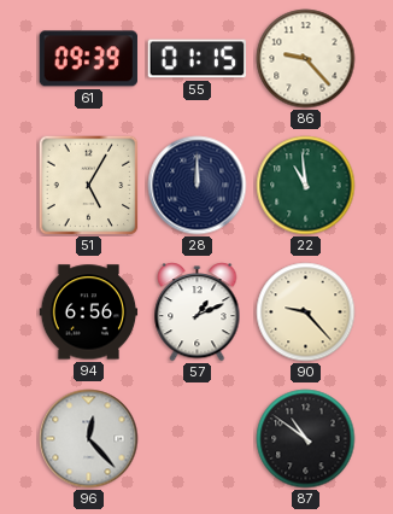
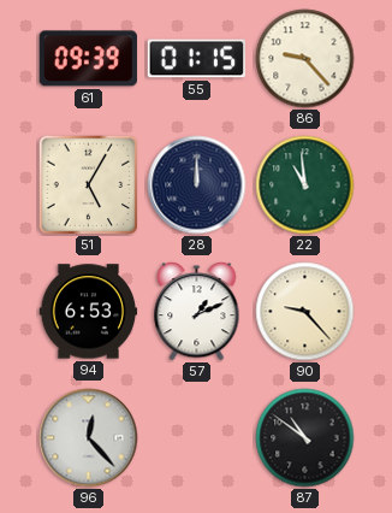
94: 6:56 -> 6:53 (89, 312)
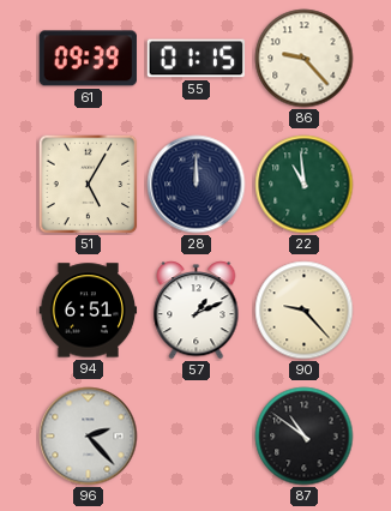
94: 6:53 -> 6:51 (89, 311)
96: 12:23 -> 2:23 (89, 437)
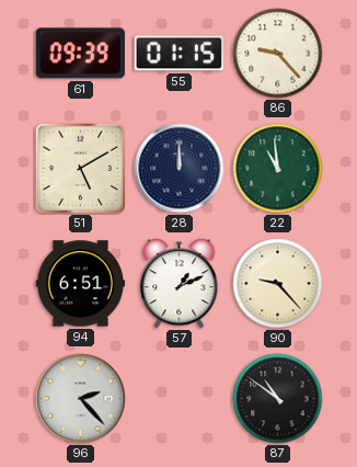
51: 5:05 -> 5:10 (81, 169)
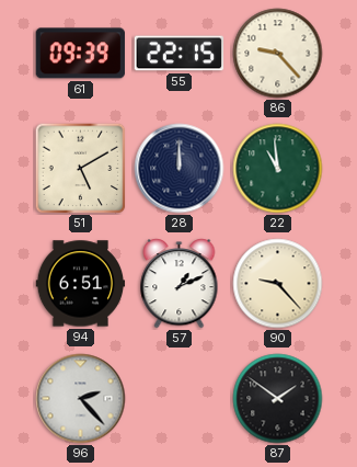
55: 01:15 -> 22:15 (180, 54)
87: 10:51 -> 1:51 (278, 399)
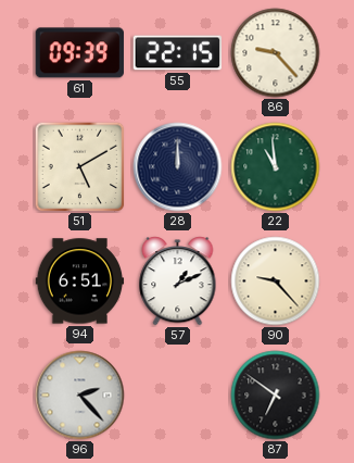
87: 1:51 -> 6:51 (276, 396)
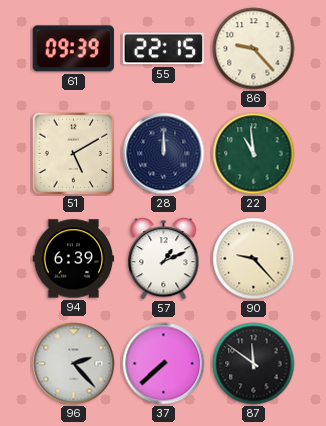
94: 6:51 -> 6:39 (74, 259)
37: none -> 7:38 (164, 364)
87: 6:51 -> 11:51 (254, 364)
